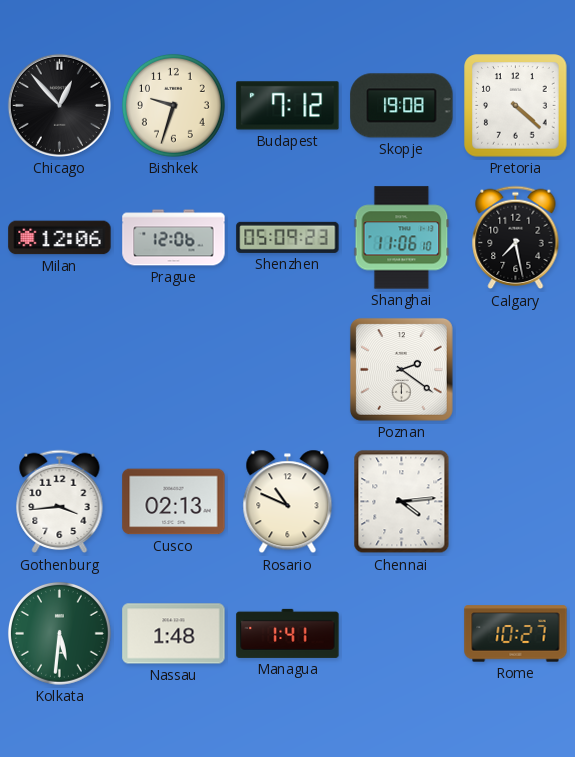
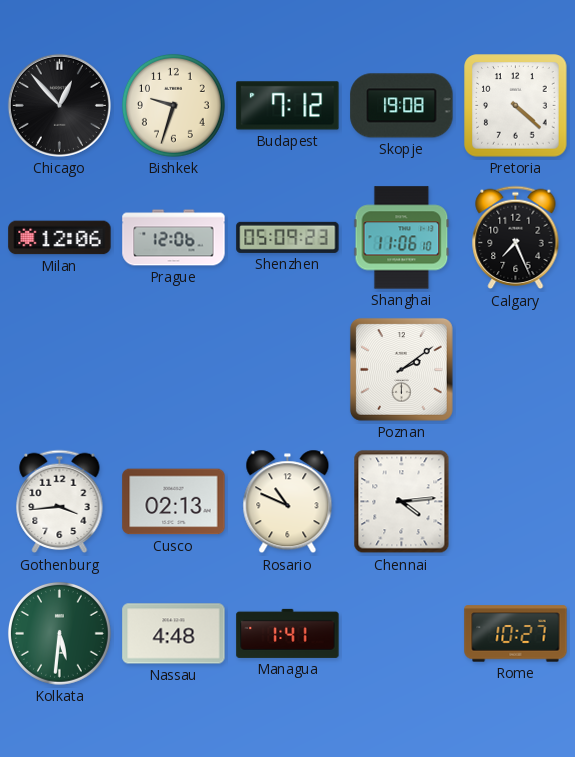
Calgary: 7:28 -> 7:26 (516, 238)
Poznan: 2:21 -> 2:09 (401, 369)
Nassau: 1:48 -> 4:48 (174, 634)
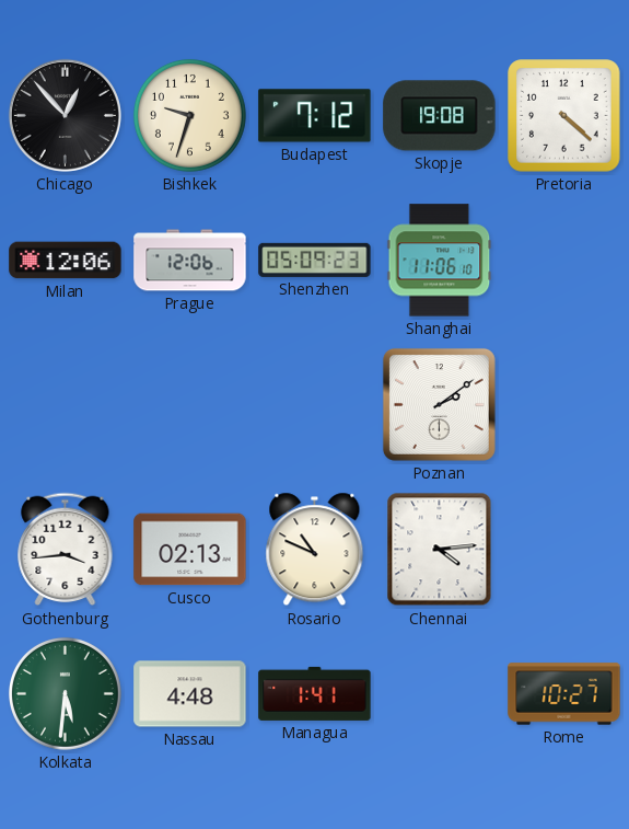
Calgary: 7:26 -> none (516, 238)
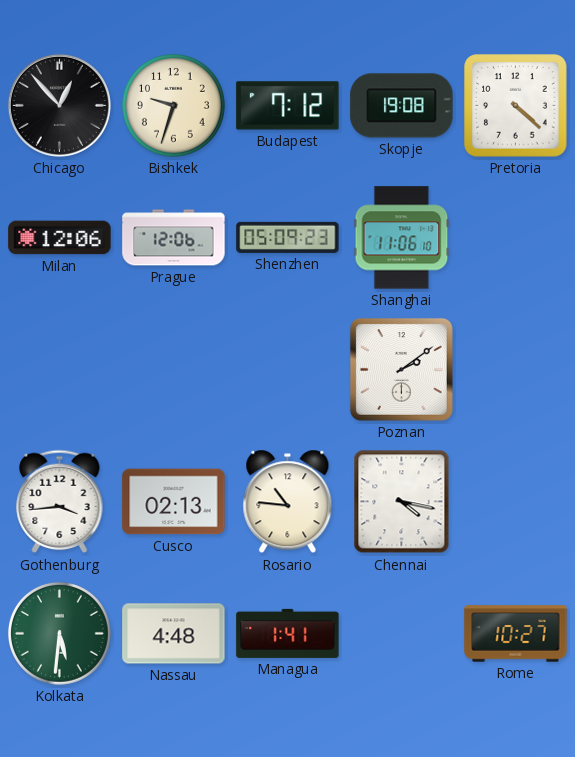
Rosario: 10:49 -> 10:46 (288, 502)
Chennai: 4:14 -> 4:17 (402, 502)
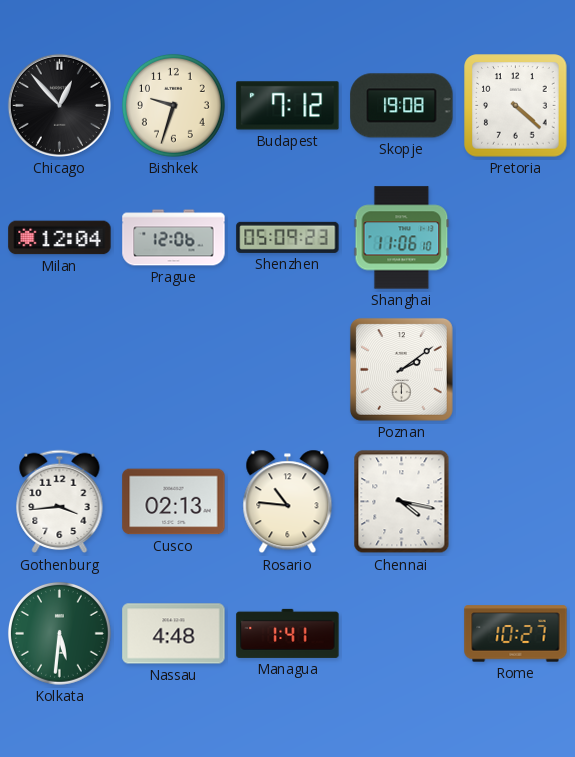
Milan: 12:06 -> 12:04 (60, 238)
